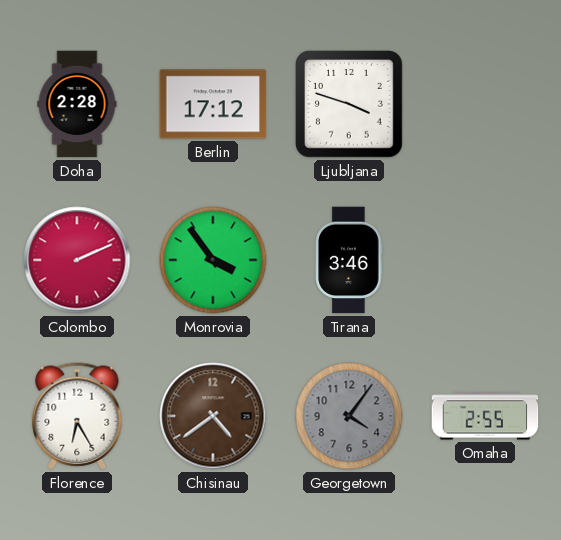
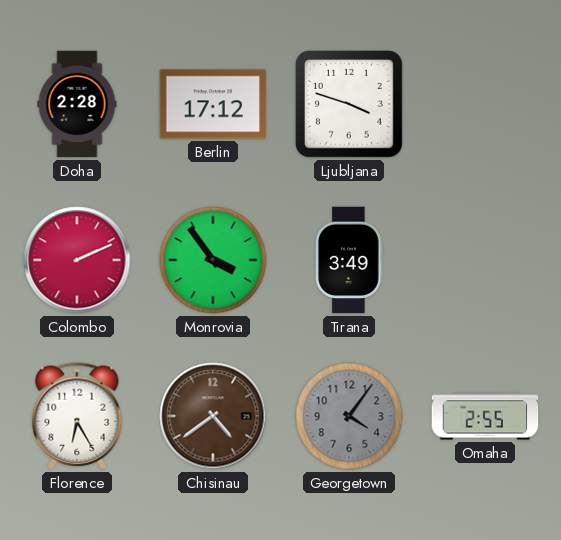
Tirana: 3:46 -> 3:49 (349, 260)
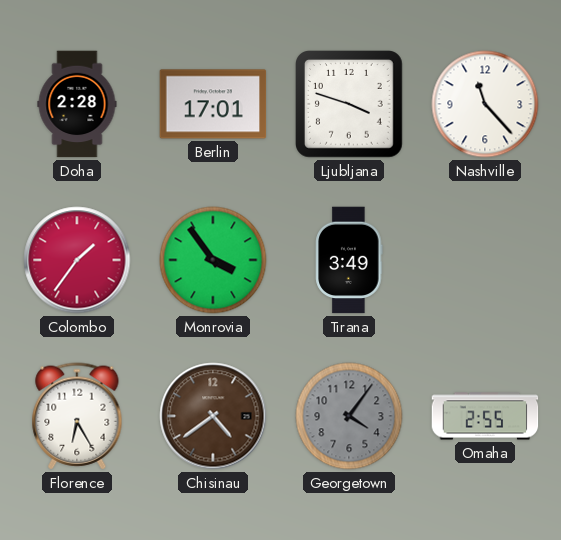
Berlin: 17:12 -> 17:01 (213, 104)
Nashville: none -> 11:23 (485, 104)
Colombo: 2:11 -> 1:36 (77, 260)
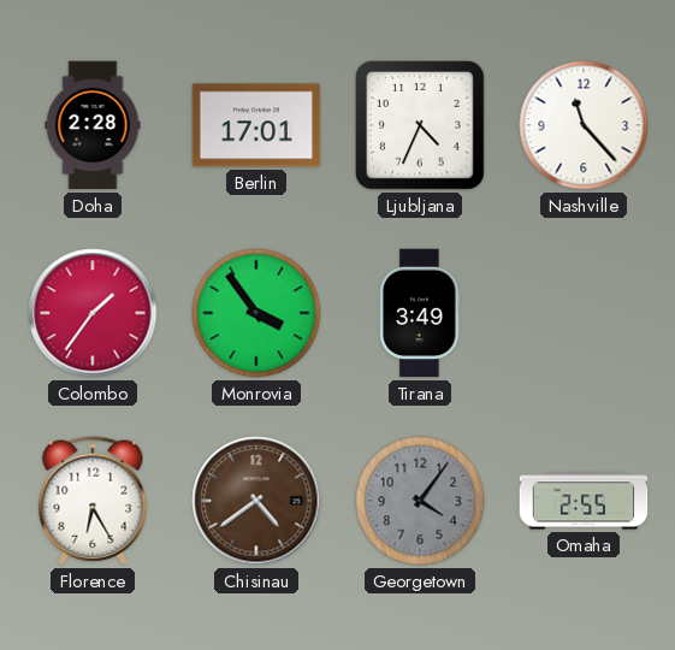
Ljubljana: 3:48 -> 4:34 (421, 126)
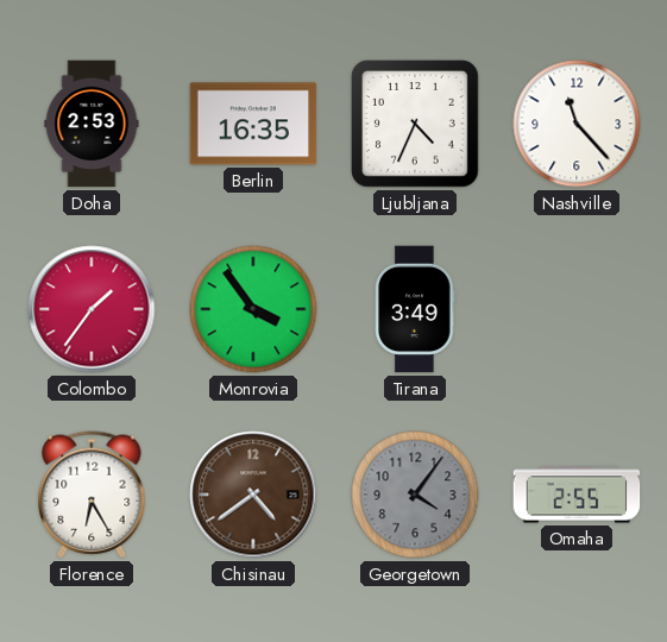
Doha: 2:28 -> 2:53 (92, 124)
Berlin: 17:01 -> 16:35 (253, 124)
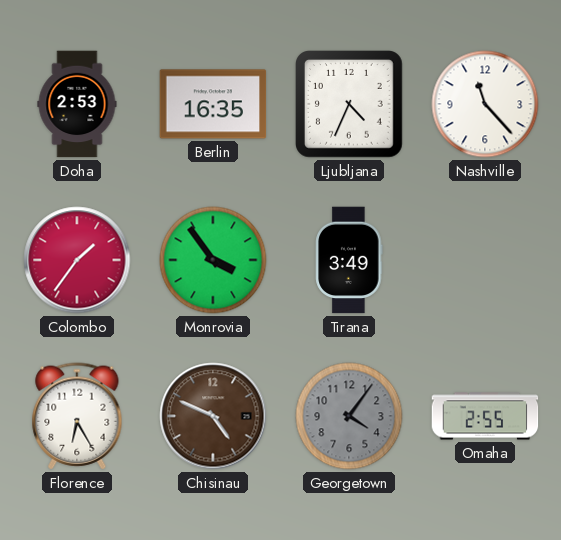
Chisinau: 4:39 -> 4:49 (213, 416)
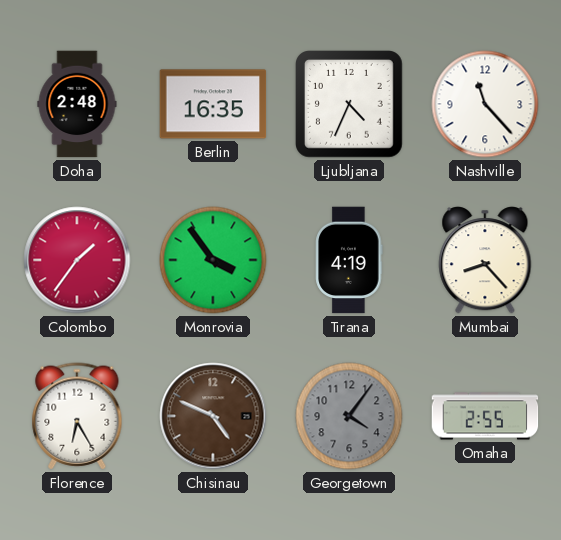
Doha: 2:53 -> 2:48 (77, 104)
Tirana: 3:49 -> 4:19 (349, 260)
Mumbai: none -> 8:23 (485, 260)
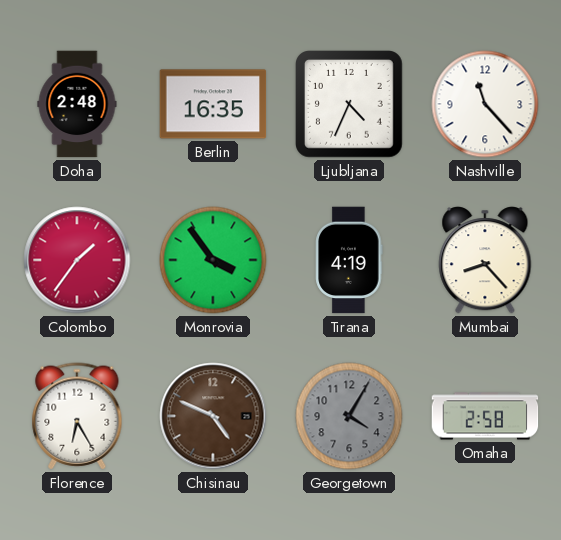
Georgetown: 4:06 -> 4:05 (349, 416)
Omaha: 2:55 -> 2:58 (485, 416)
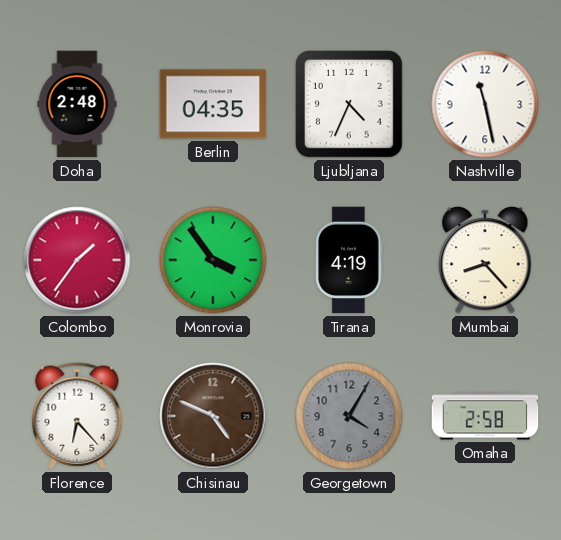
Berlin: 16:35 -> 04:35 (213, 104)
Nashville: 11:23 -> 11:28 (485, 104)
Florence: 6:25 -> 6:23 (77, 416)
